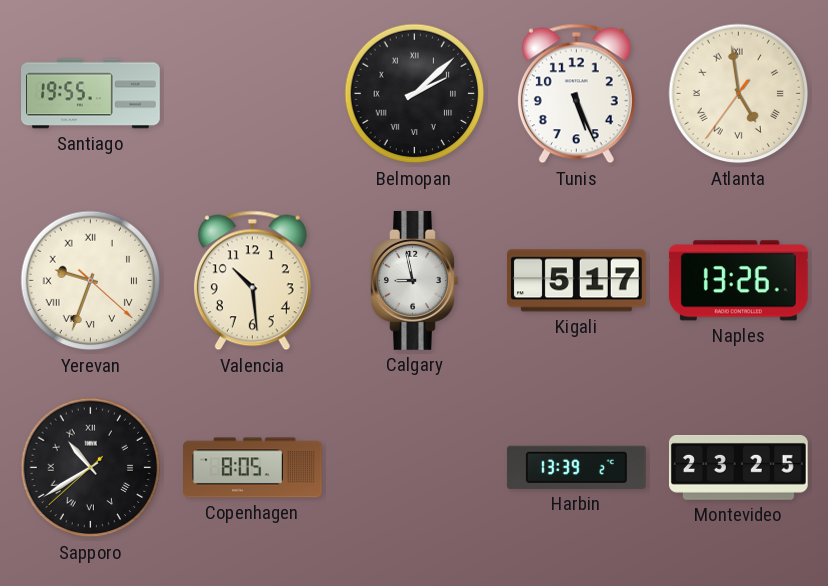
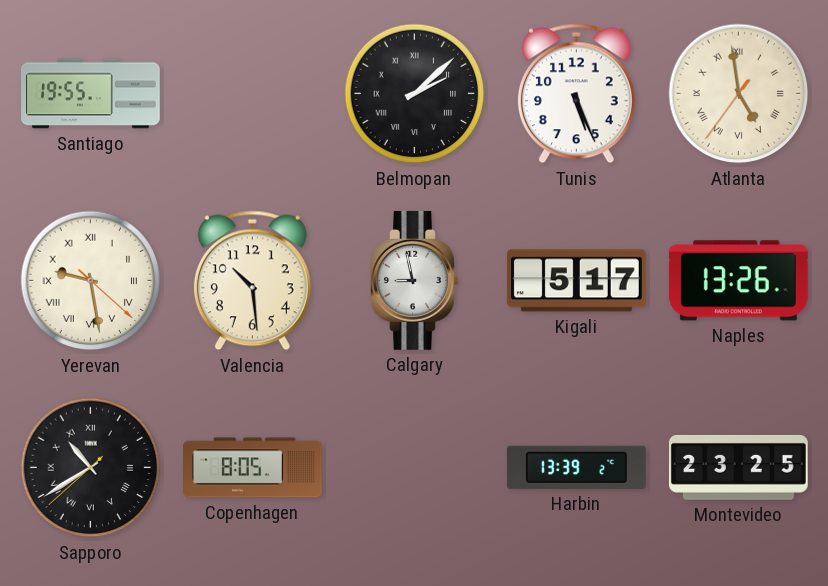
Yerevan: 9:33 -> 9:28 (91, 281)
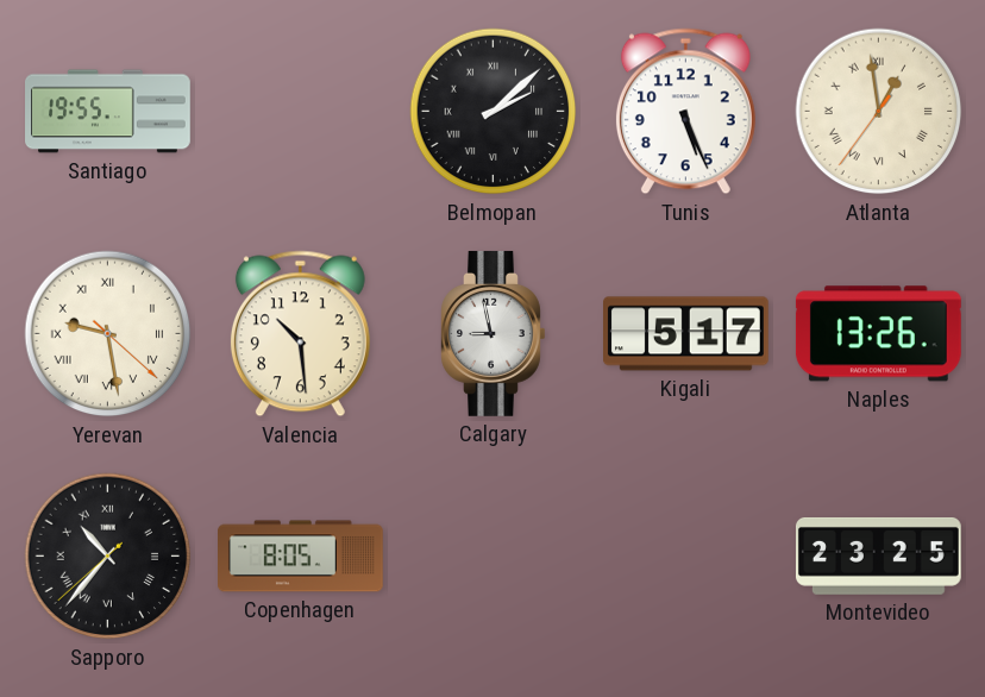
Atlanta: 4:58 -> 12:58 (879, 112)
Sapporo: 10:39 -> 10:36 (108, 557)
Harbin: 13:39 -> none (576, 467)
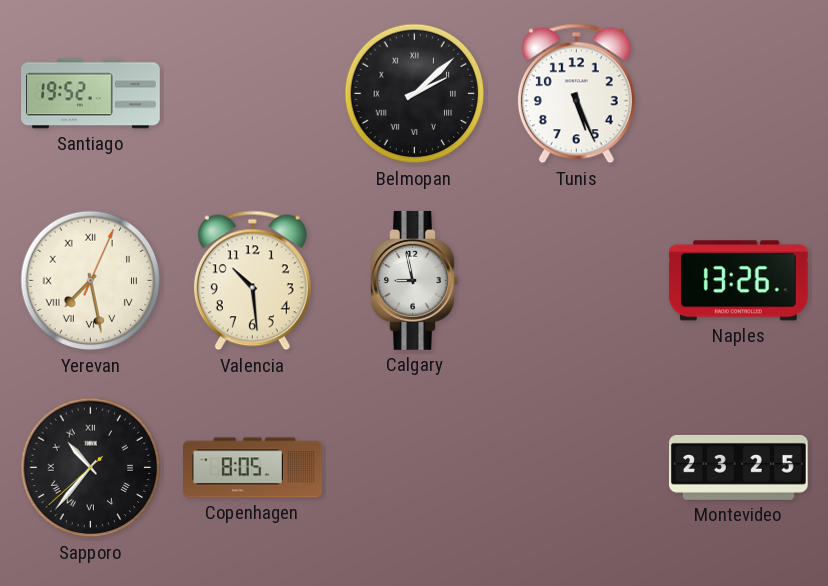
Santiago: 19:55 -> 19:52 (91, 94)
Atlanta: 12:58 -> none (879, 112)
Yerevan: 9:28 -> 7:28 (91, 281)
Kigali: 5:17 -> none (686, 334)
